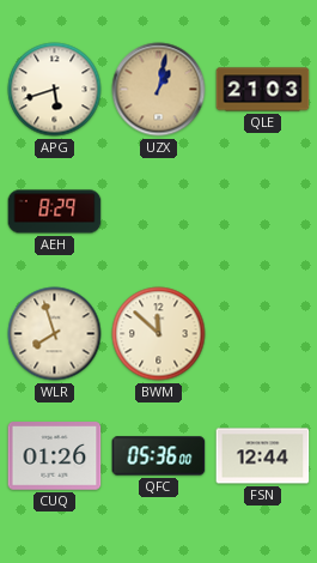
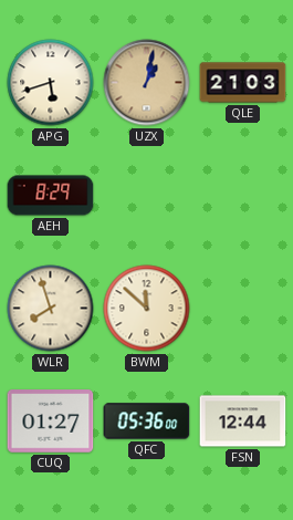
CUQ: 01:26 -> 01:27 (51, 422)
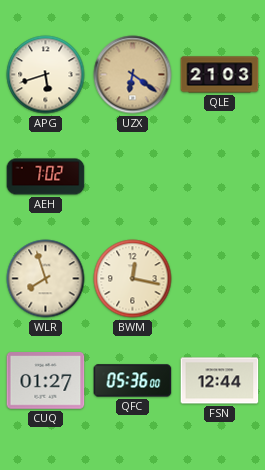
UZX: 1:02 -> 6:21 (133, 75)
AEH: 8:29 -> 7:02 (46, 177)
BWM: 11:52 -> 12:17 (133, 279)
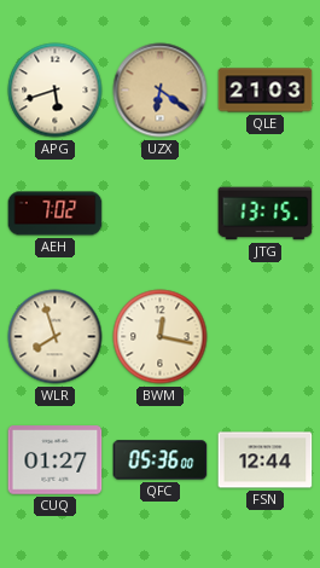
JTG: none -> 13:15 (266, 214)
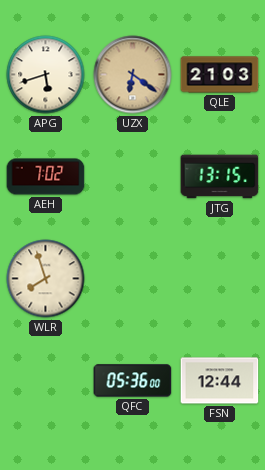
BWM: 12:17 -> none (161, 337)
CUQ: 01:27 -> none (56, 460)
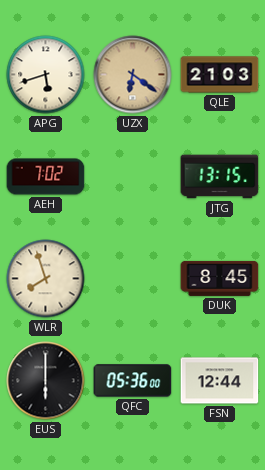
DUK: none -> 8:45 (220, 278)
EUS: none -> 6:00 (46, 381)
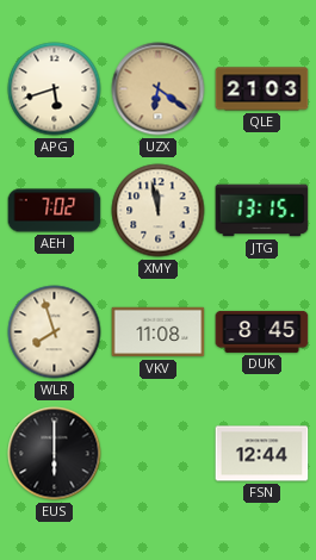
XMY: none -> 11:58 (159, 211)
VKV: none -> 11:08 (159, 332)
QFC: 05:36 -> none (133, 381)
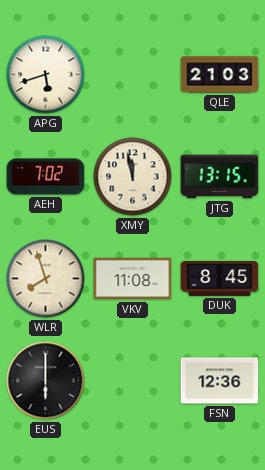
UZX: 6:21 -> none (159, 89)
FSN: 12:44 -> 12:36 (220, 381)
